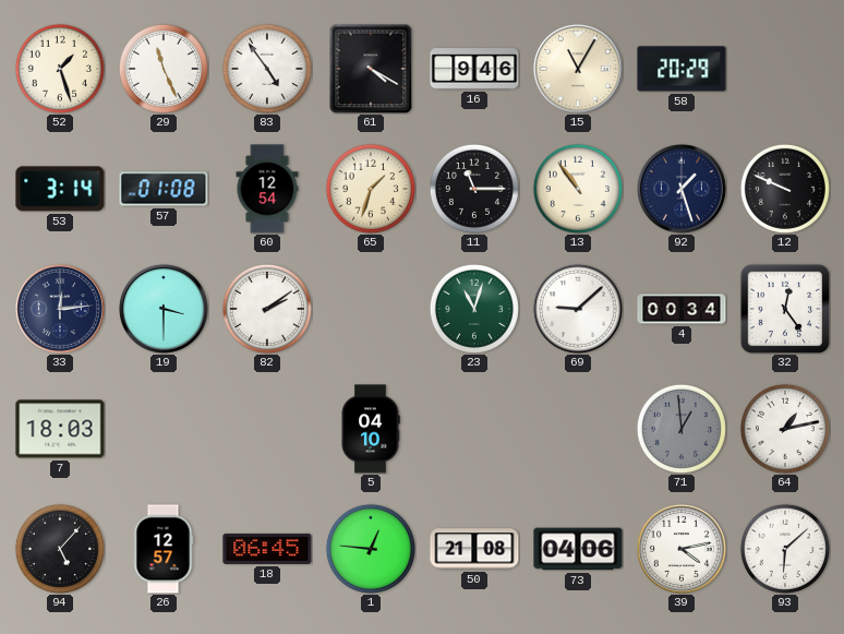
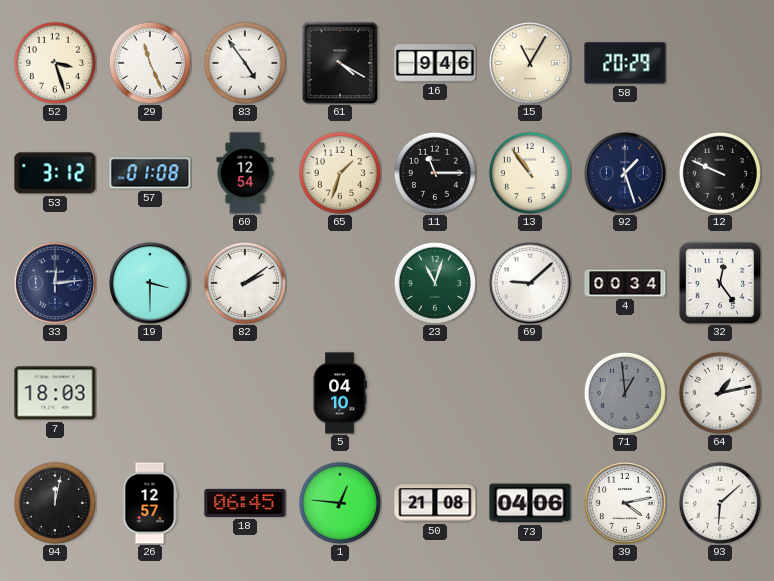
52: 1:27 -> 3:27 (55, 63)
53: 3:14 -> 3:12 (55, 173)
94: 5:07 -> 12:02 (55, 503)
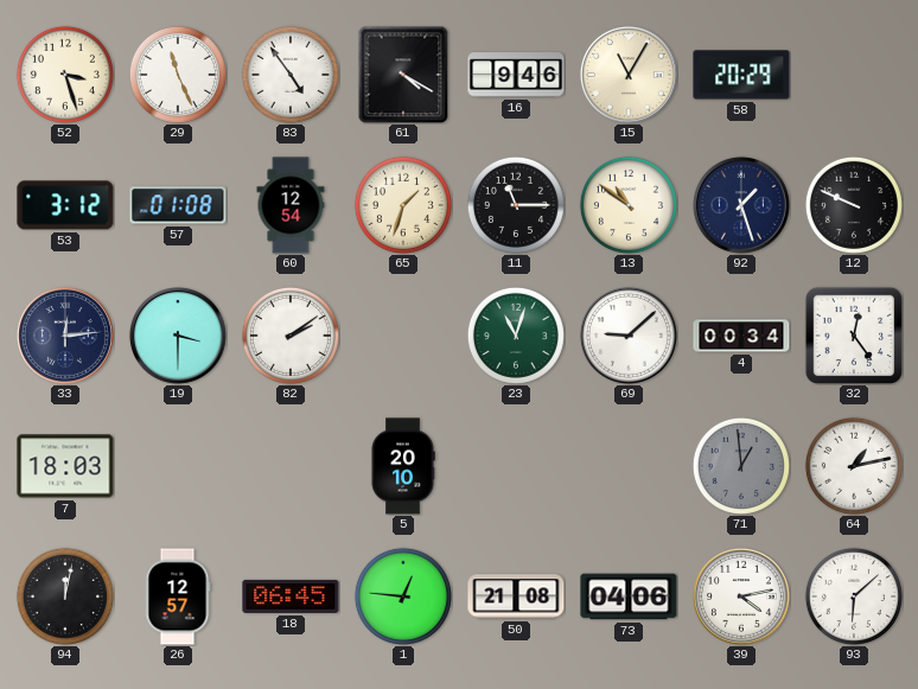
13: 10:54 -> 10:51 (629, 205)
5: 04:10 -> 20:10 (403, 466)
